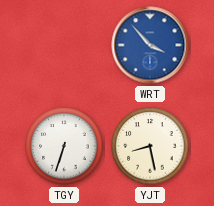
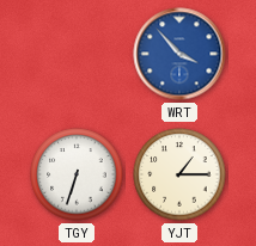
YJT: 8:28 -> 1:15 (179, 174)
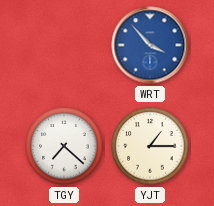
TGY: 6:33 -> 7:22 (64, 146)
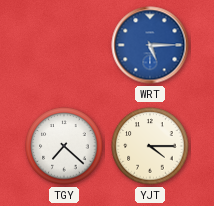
WRT: 3:53 -> 5:15 (150, 45)
YJT: 1:15 -> 4:15 (150, 146)
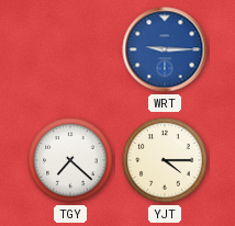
WRT: 5:15 -> 9:15 (165, 49)
